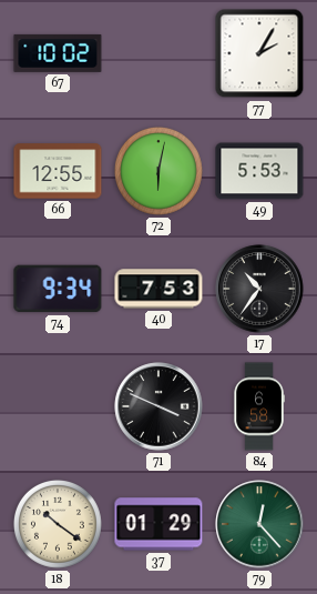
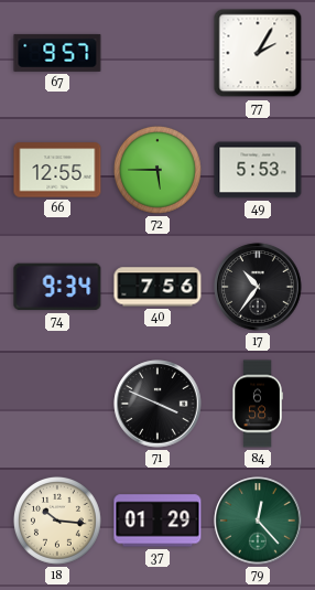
67: 10:02 -> 9:57 (57, 53)
72: 6:02 -> 5:45 (157, 170)
40: 7:53 -> 7:56 (157, 287)
18: 10:21 -> 10:16 (57, 521)
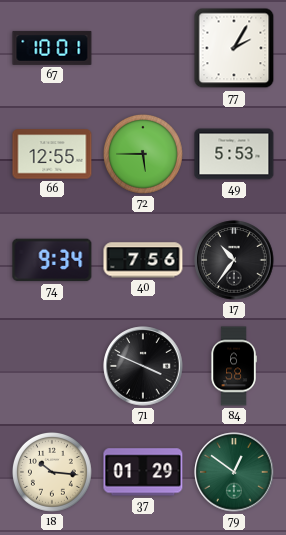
67: 9:57 -> 10:01 (52, 48)
79: 12:23 -> 12:51 (234, 472)
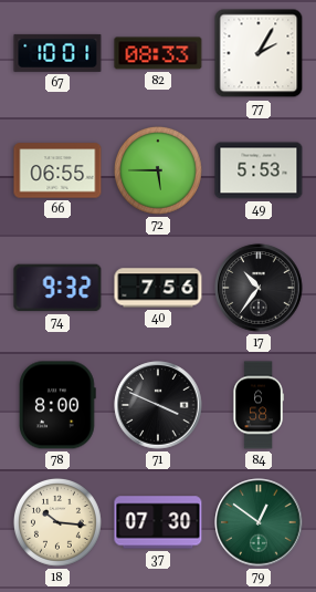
82: none -> 08:33 (158, 53)
66: 12:55 -> 06:55 (57, 170)
74: 9:34 -> 9:32 (57, 288)
78: none -> 8:00 (57, 405)
37: 01:29 -> 07:30 (158, 522)
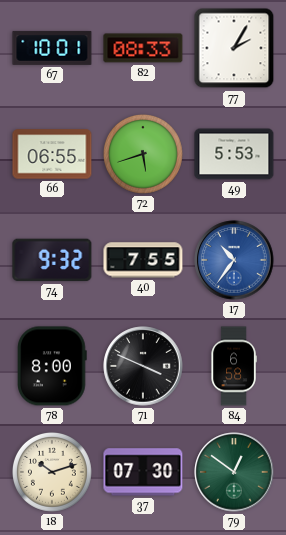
72: 5:45 -> 5:42 (143, 154)
40: 7:56 -> 7:55 (143, 260)
17 dial: black -> blue (234, 260)
18: 10:16 -> 10:12 (52, 472)
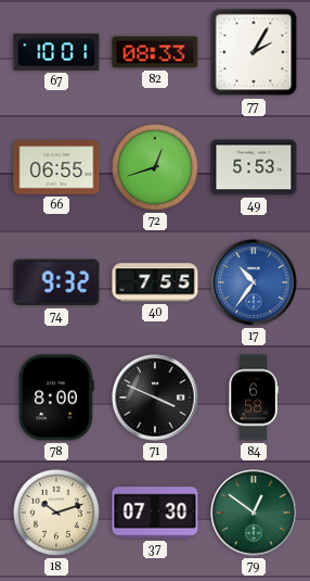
72: 5:42 -> 12:42 (155, 167)
